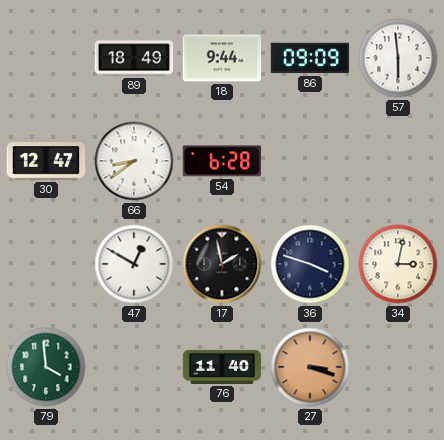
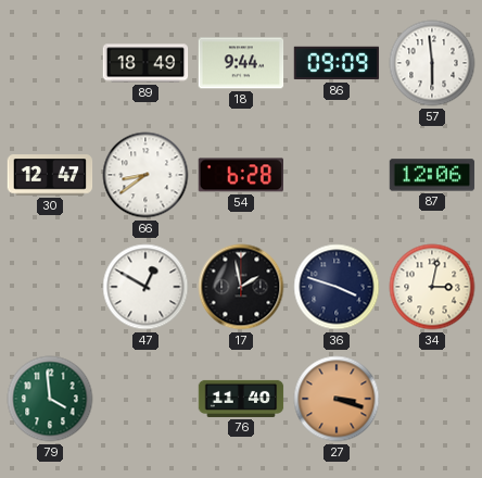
87: none -> 12:06 (432, 175)
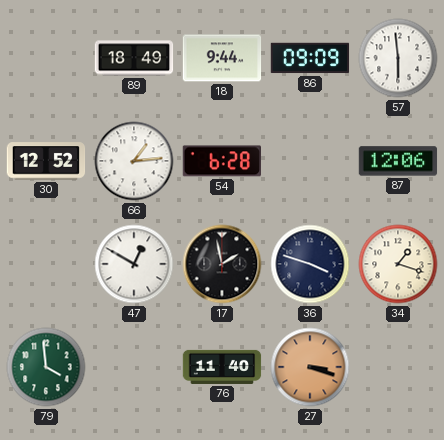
30: 12:47 -> 12:52 (46, 161)
66: 8:39 -> 1:14 (134, 161)
34: 3:02 -> 1:18 (398, 264)
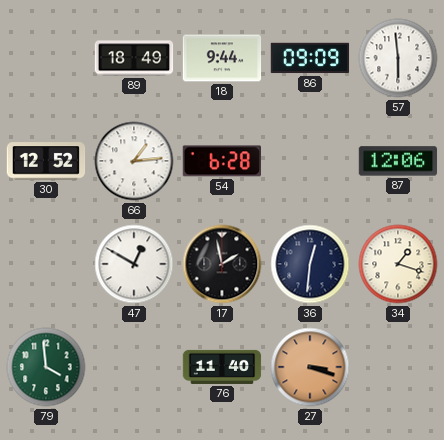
36: 3:48 -> 12:31 (310, 264)
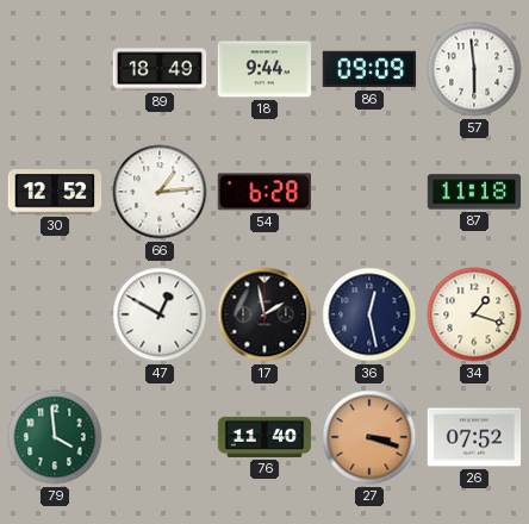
87: 12:06 -> 11:18 (474, 192)
36: 12:31 -> 12:28 (369, 314)
26: none -> 07:52 (474, 437)
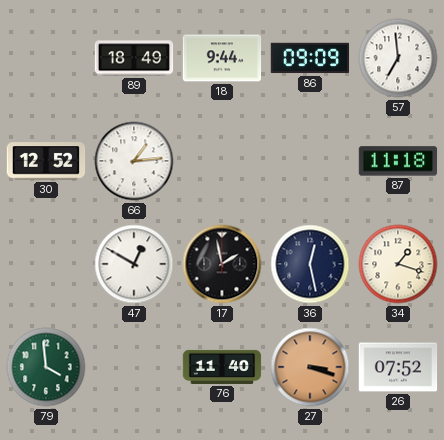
57: 5:59 -> 6:59 (398, 58)
54: 6:28 -> none (263, 192)
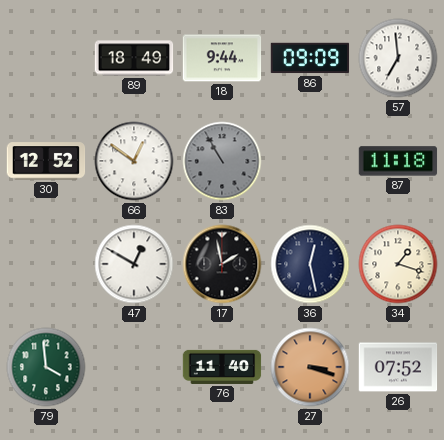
66: 1:14 -> 12:51 (134, 161)
83: none -> 10:55 (222, 161)
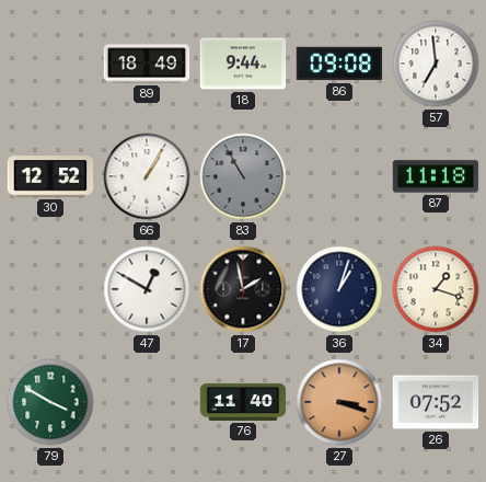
86: 09:09 -> 09:08 (339, 64)
66: 12:51 -> 1:05 (147, 176)
36: 12:28 -> 1:03 (339, 289)
79: 3:59 -> 3:50 (50, 402)
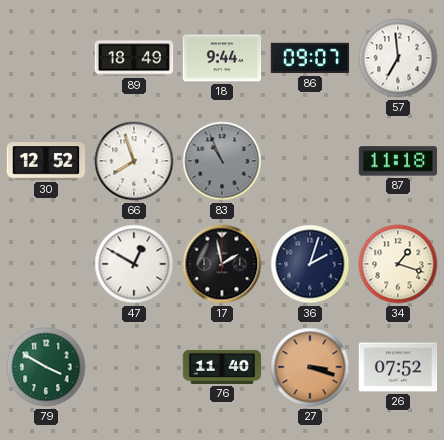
86: 09:08 -> 09:07 (310, 58)
66: 1:05 -> 7:57 (134, 161)
83: 10:55 -> 10:56 (222, 161)
36: 1:03 -> 2:03 (310, 264)
